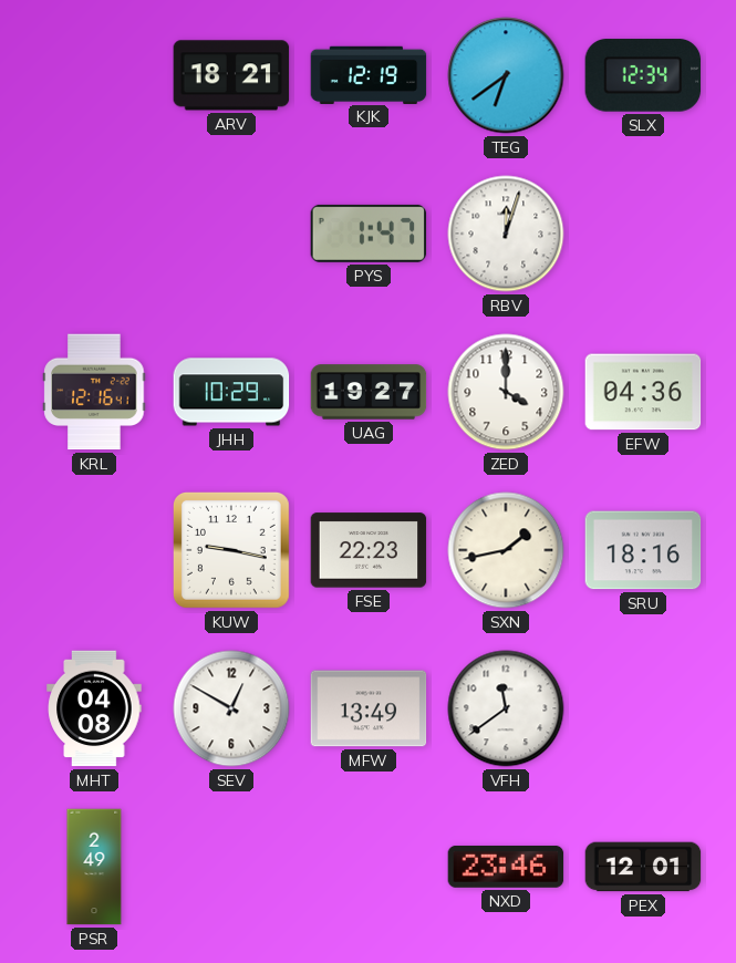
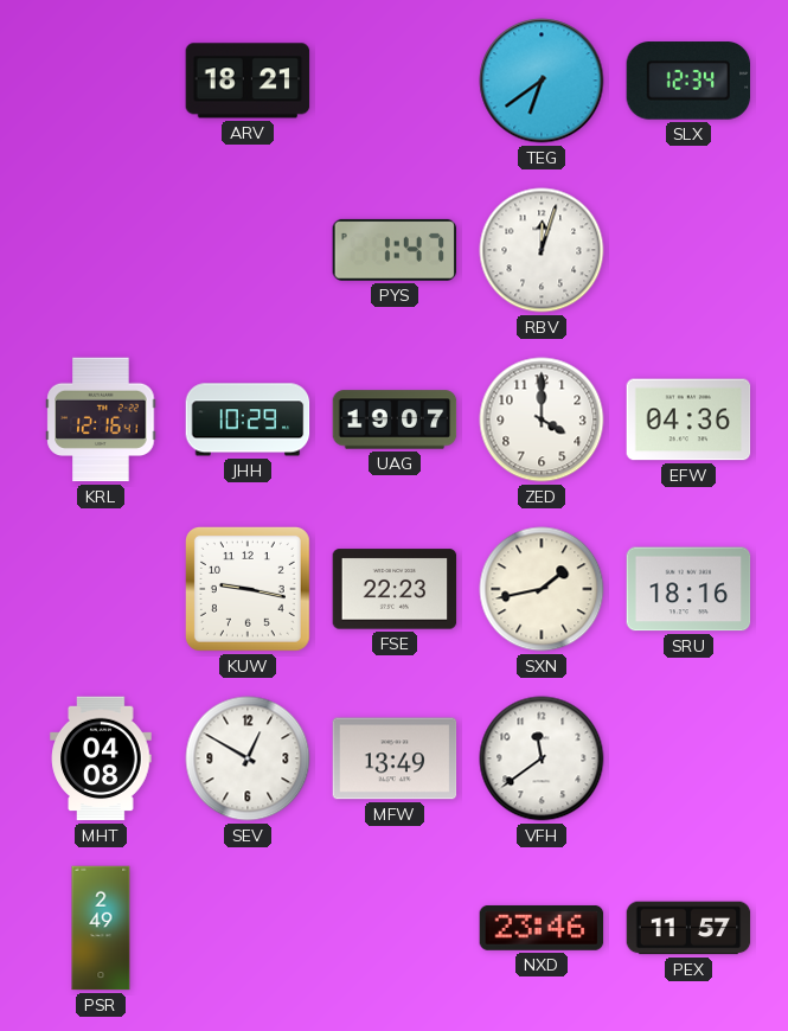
KJK: 12:19 -> none (369, 74)
UAG: 19:27 -> 19:07 (395, 420)
PEX: 12:01 -> 11:57 (688, 928)
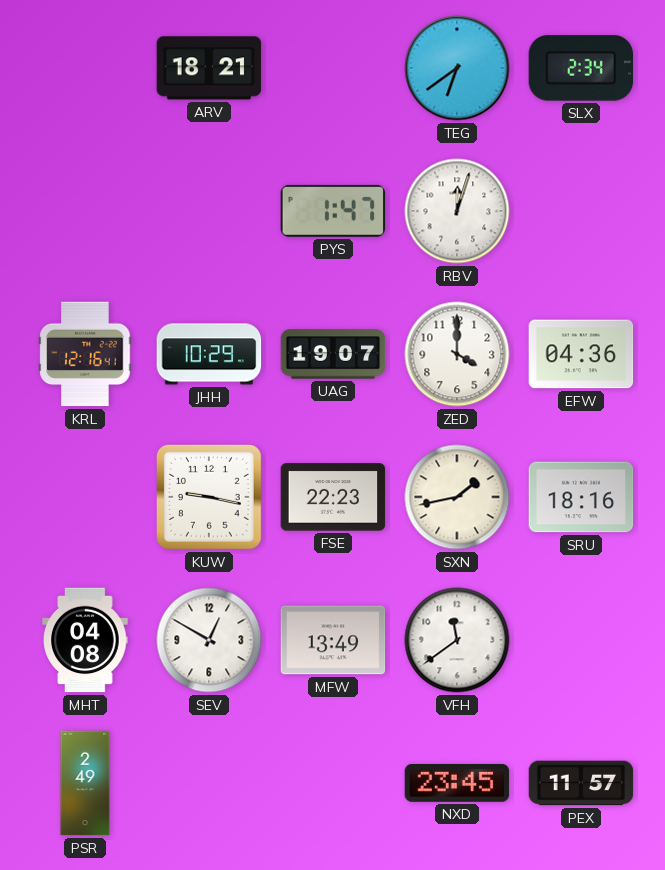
SLX: 12:34 -> 2:34 (581, 68)
NXD: 23:46 -> 23:45 (457, 783)
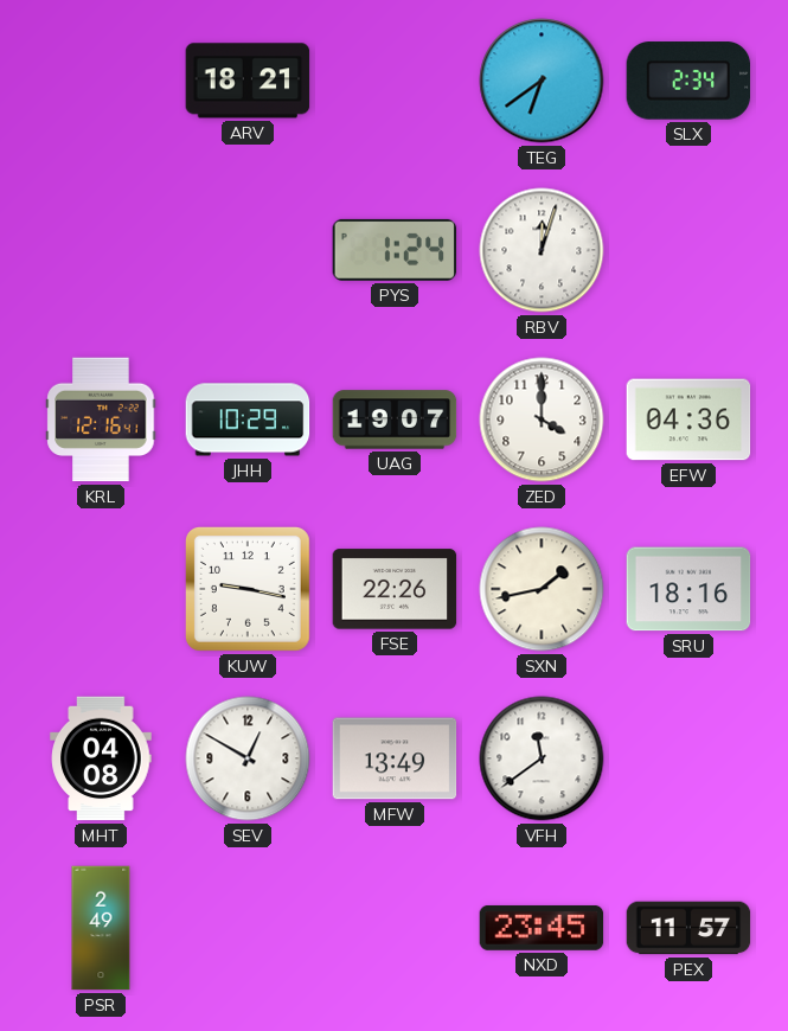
PYS: 1:47 -> 1:24 (395, 250)
FSE: 22:23 -> 22:26 (395, 589)
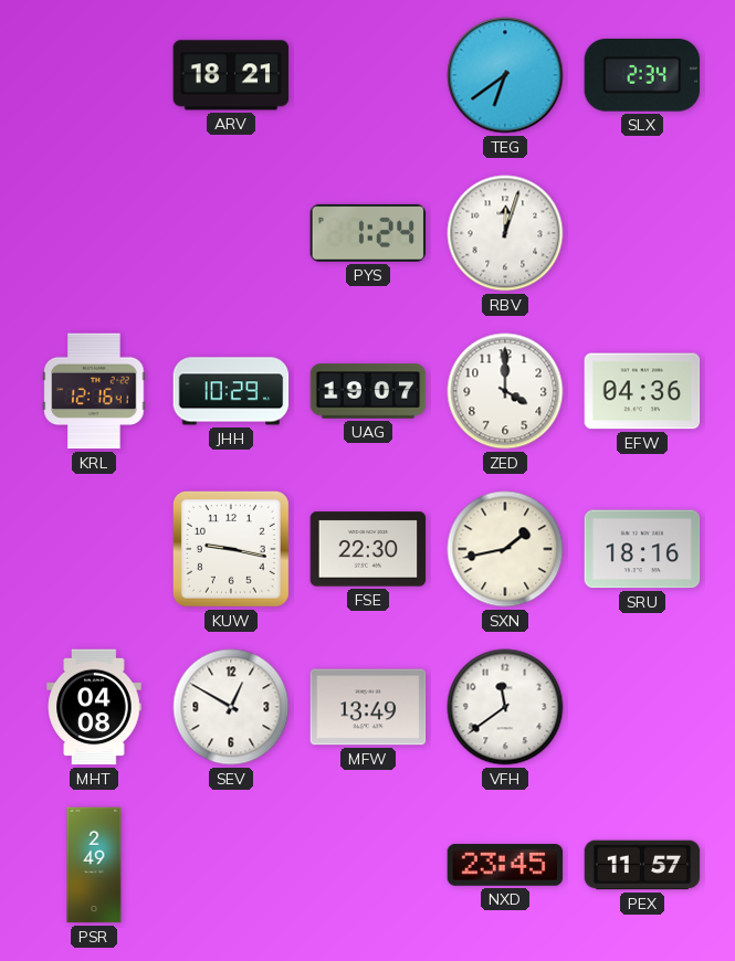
FSE: 22:26 -> 22:30 (368, 549)
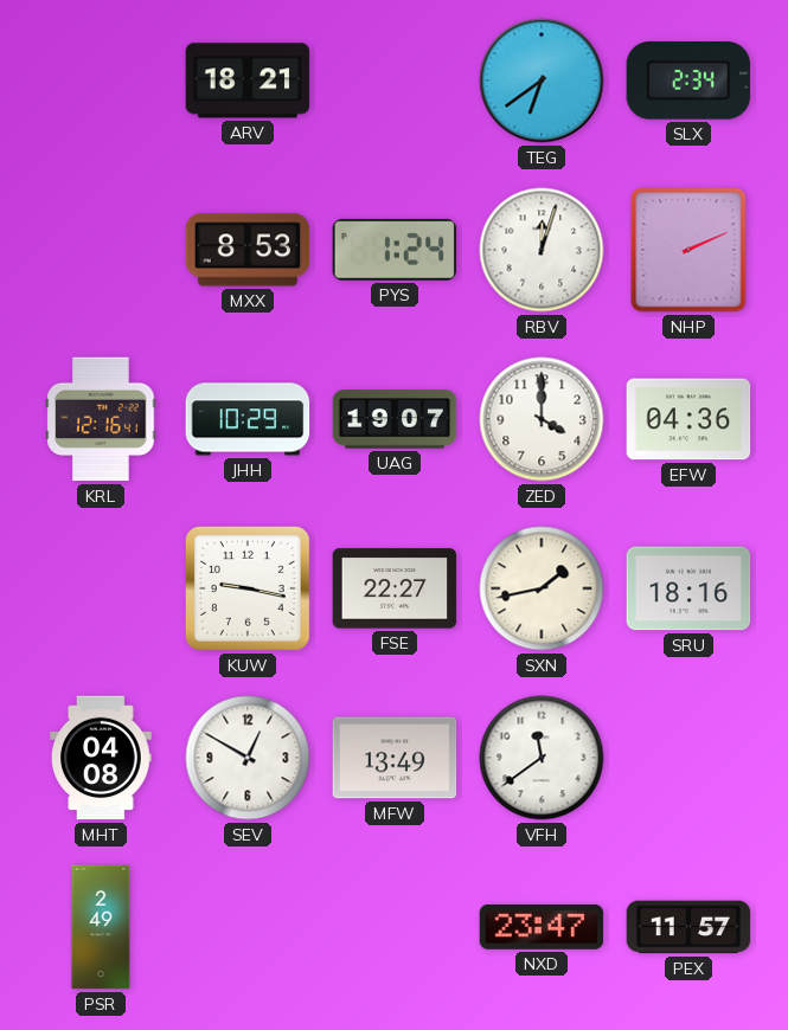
MXX: none -> 8:53 (248, 250)
NHP: none -> 2:11 (688, 250)
FSE: 22:30 -> 22:27 (395, 588)
NXD: 23:45 -> 23:47 (542, 927)
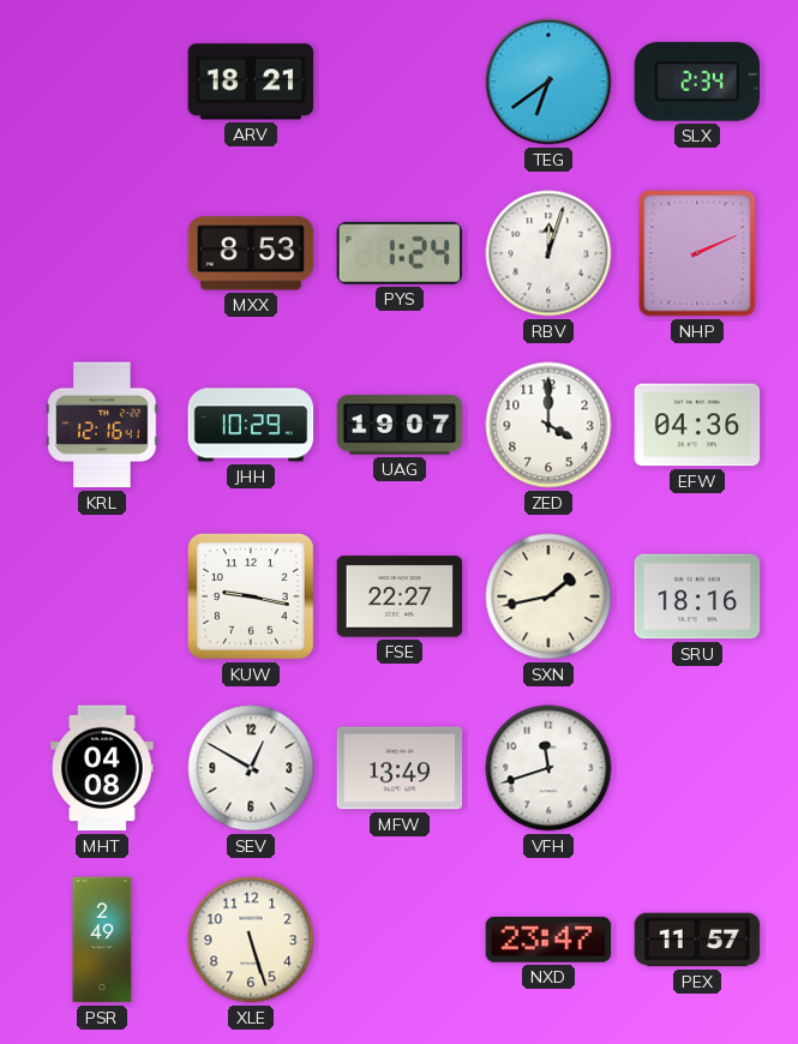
VFH: 11:39 -> 11:42 (548, 768)
XLE: none -> 5:27 (251, 940)
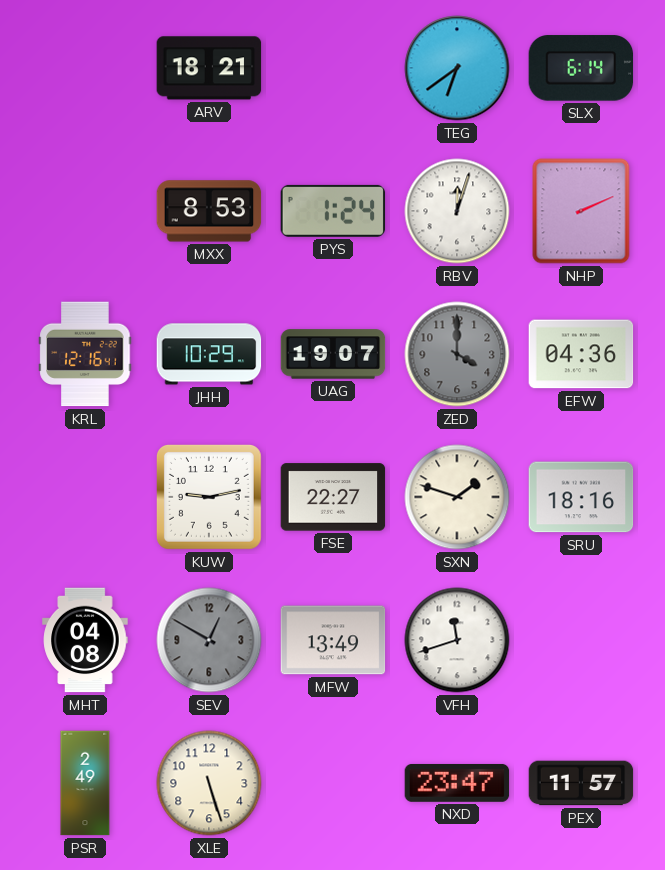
SLX: 2:34 -> 6:14 (581, 68)
ZED dial: white -> grey (457, 354)
KUW: 9:17 -> 9:13 (209, 497)
SXN: 1:43 -> 1:48 (457, 497)
SEV dial: white -> grey (209, 640)
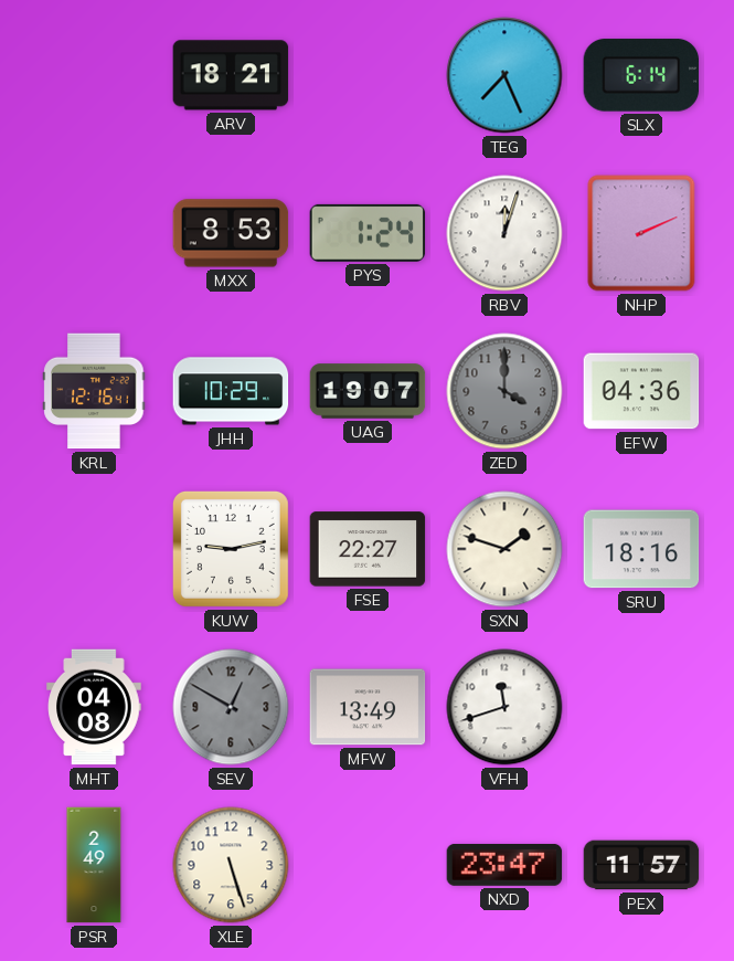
TEG: 6:39 -> 7:26 (504, 75)
